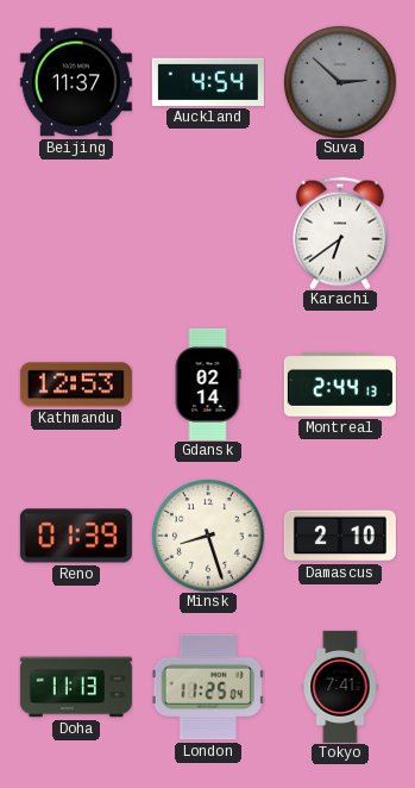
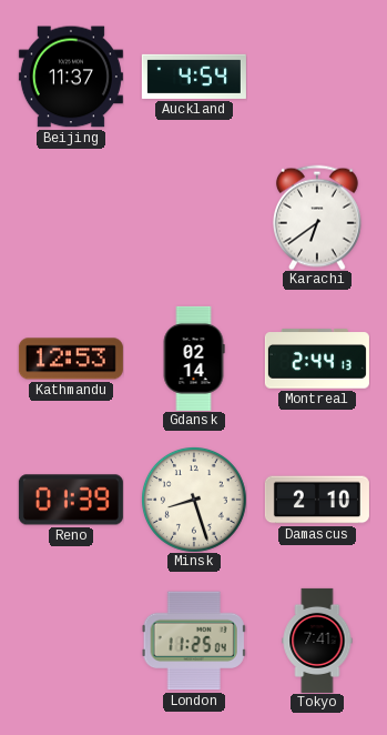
Suva: 2:52 -> none (340, 82)
Doha: 11:13 -> none (76, 687)
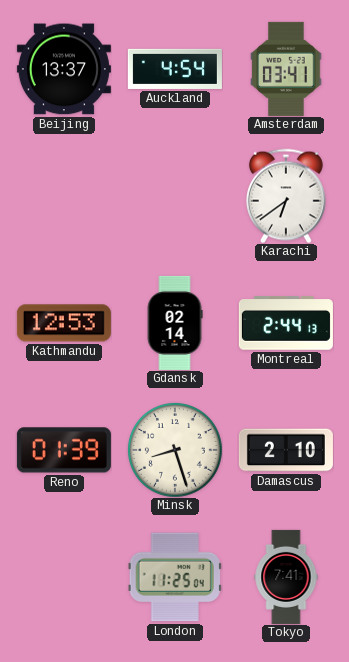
Beijing: 11:37 -> 13:37 (64, 69)
Amsterdam: none -> 03:41 (286, 69)
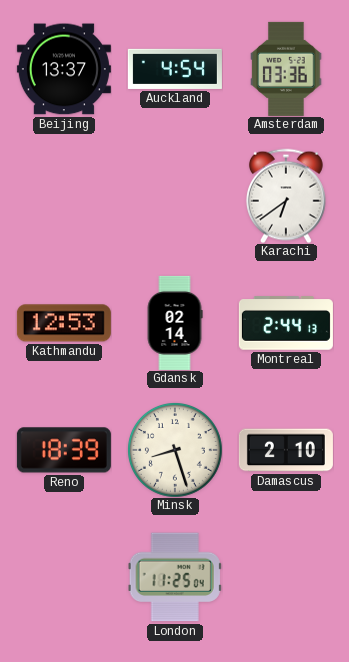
Amsterdam: 03:41 -> 03:36 (286, 69)
Reno: 01:39 -> 18:39 (64, 450)
Tokyo: 7:41 -> none (286, 577)
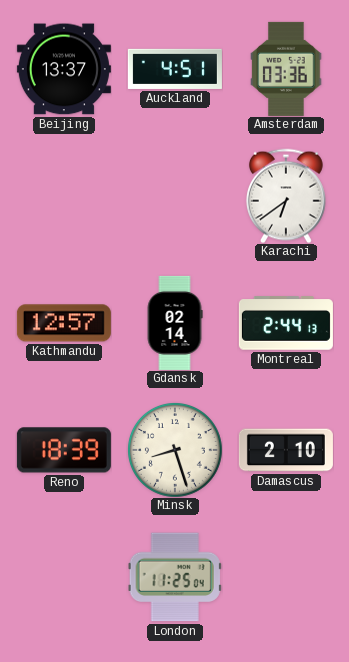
Auckland: 4:54 -> 4:51 (175, 69)
Kathmandu: 12:53 -> 12:57 (64, 323)
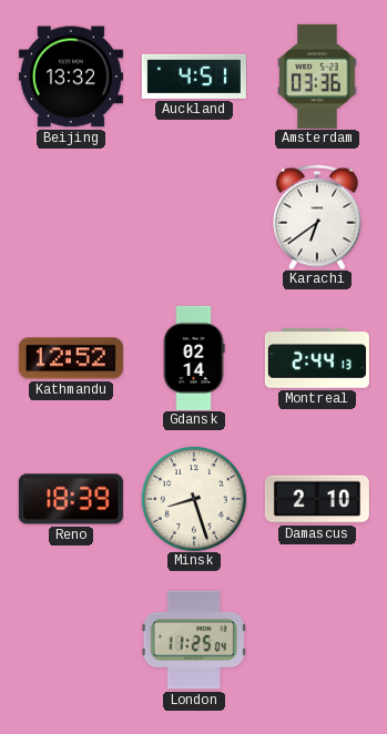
Beijing: 13:37 -> 13:32 (71, 77)
Kathmandu: 12:57 -> 12:52 (71, 358)
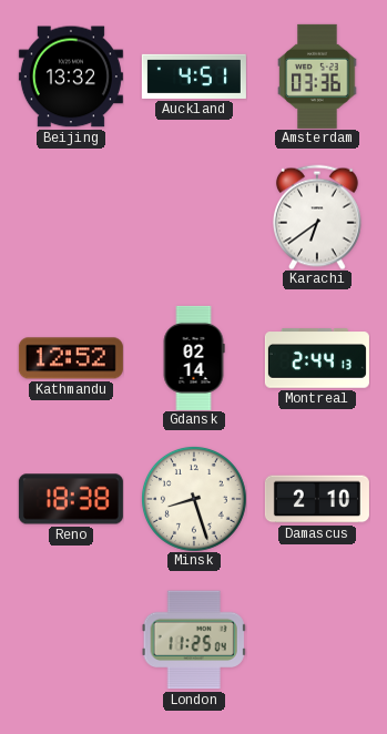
Reno: 18:39 -> 18:38 (71, 499)
